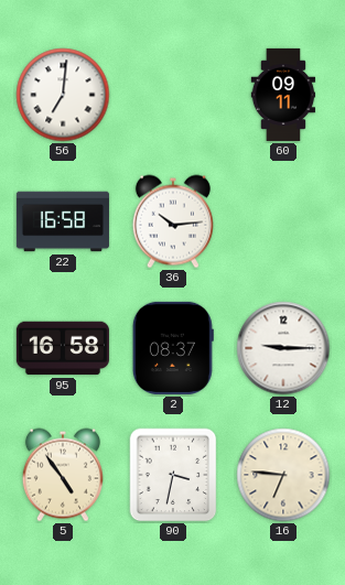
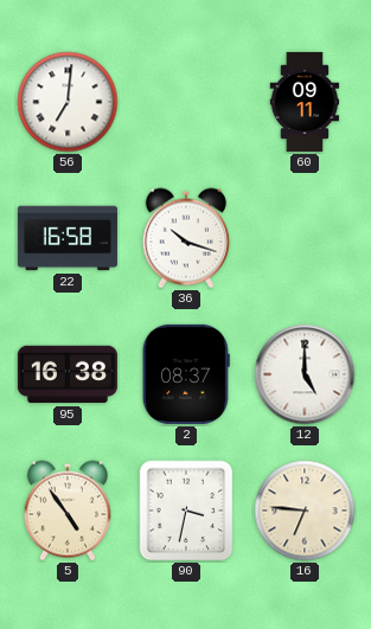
36: 10:14 -> 10:18 (186, 238)
95: 16:58 -> 16:38 (68, 374)
12: 9:15 -> 5:00 (305, 374)
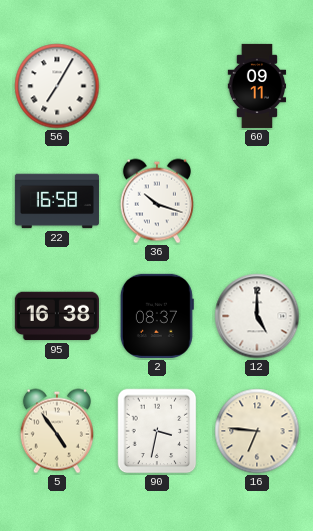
56: 7:01 -> 7:05 (57, 86)
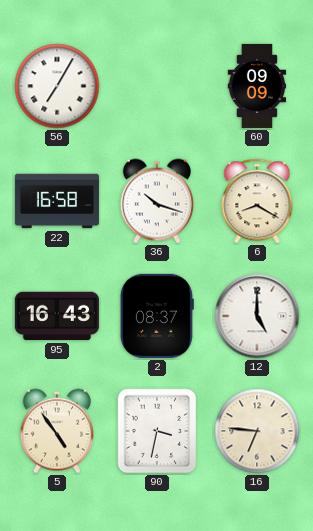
60: 09:11 -> 09:09 (257, 86)
6: none -> 8:20 (257, 201)
95: 16:38 -> 16:43 (57, 316)
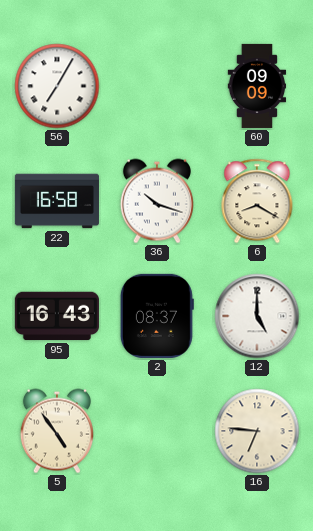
90: 3:32 -> none (157, 431)
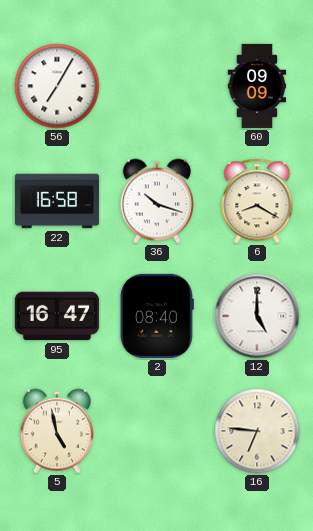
95: 16:43 -> 16:47 (57, 316)
2: 08:37 -> 08:40 (157, 316)
5: 4:54 -> 4:58 (57, 431)
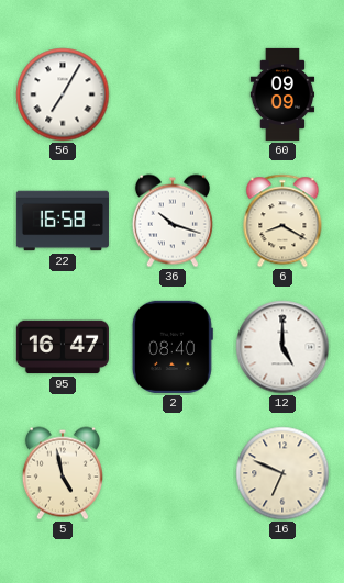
16: 6:46 -> 6:49 (282, 473)
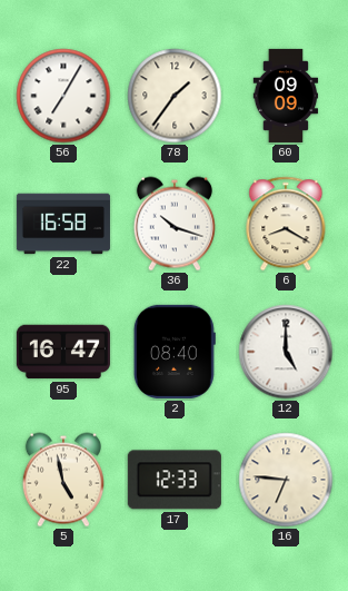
78: none -> 1:36 (175, 96)
17: none -> 12:33 (175, 480)
16: 6:49 -> 6:46 (286, 480)
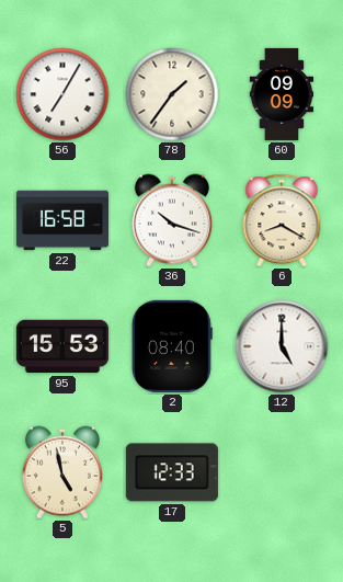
95: 16:47 -> 15:53 (62, 346)
16: 6:46 -> none (286, 480)
